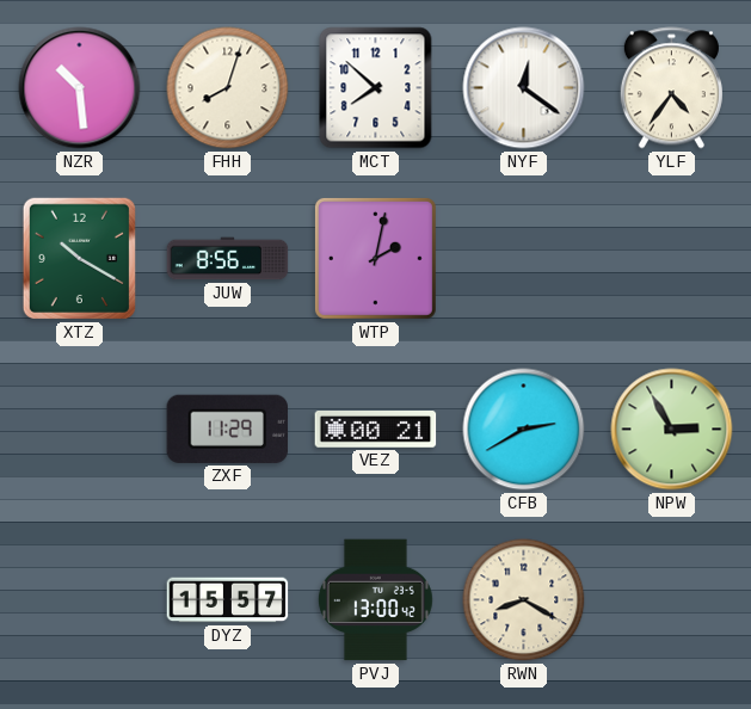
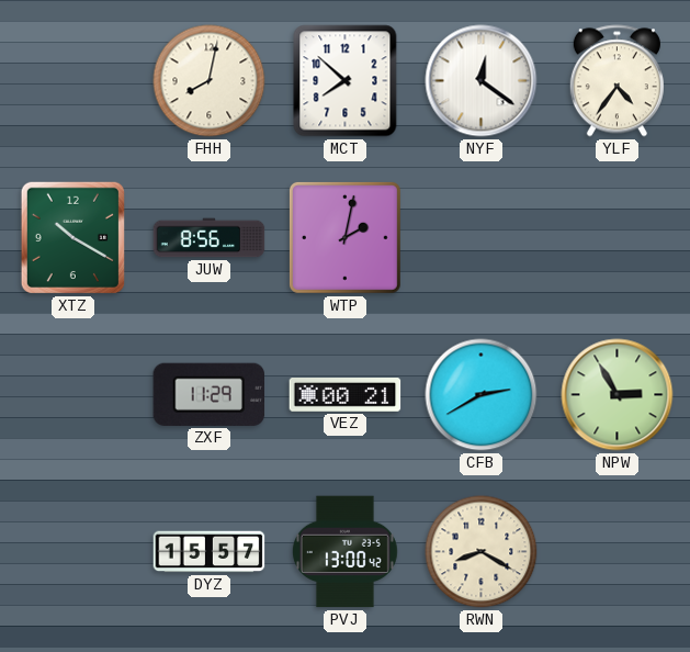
NZR: 10:29 -> none (80, 88)
FHH: 8:03 -> 8:02 (210, 81)
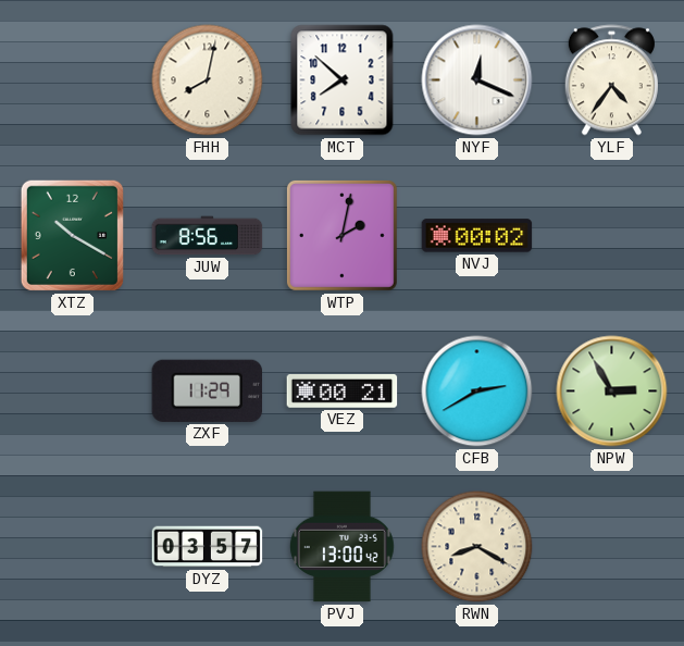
NYF: 12:21 -> 12:19 (477, 80)
NVJ: none -> 00:02 (477, 236)
DYZ: 15:57 -> 03:57 (208, 547)
